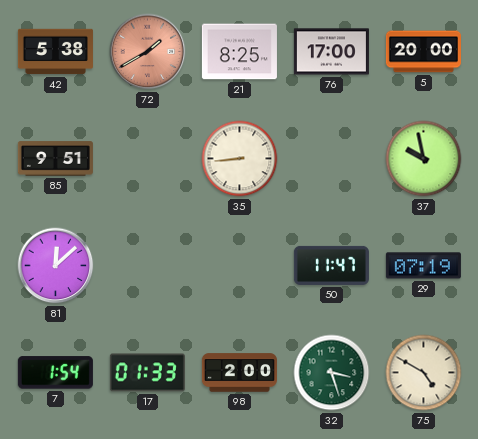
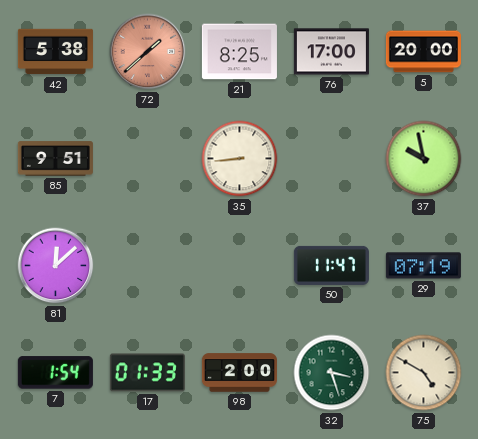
72: 1:40 -> 1:38 (148, 52)
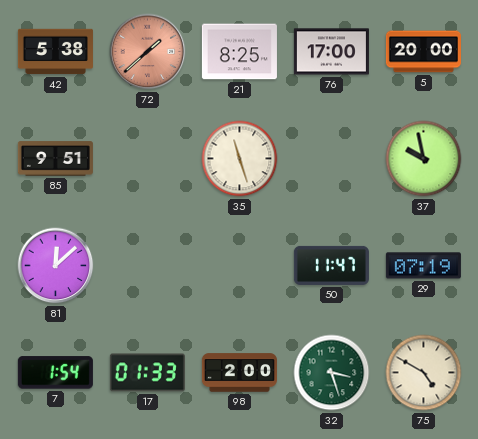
35: 8:44 -> 11:27 (240, 159)
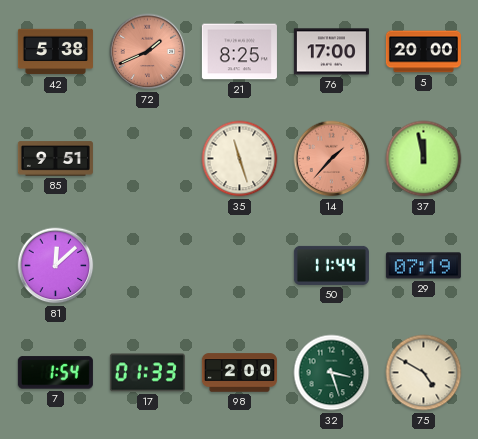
72: 1:38 -> 1:41 (148, 52)
14: none -> 1:37 (332, 159)
37: 9:58 -> 11:58 (424, 159)
50: 11:47 -> 11:44 (331, 265)
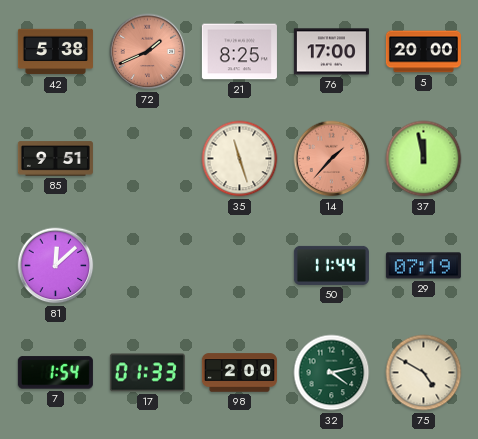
32: 3:27 -> 4:13 (332, 373)
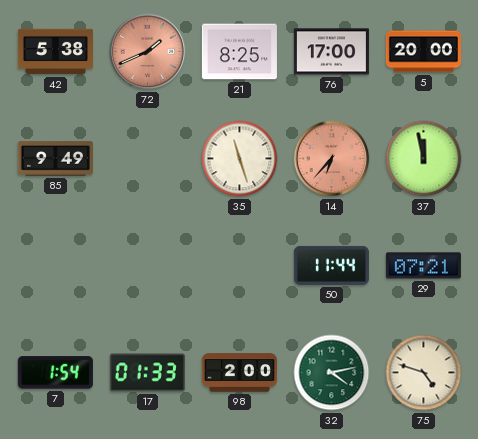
85: 9:51 -> 9:49 (55, 159)
14: 1:37 -> 6:37 (332, 159)
81: 12:08 -> none (56, 266)
29: 07:19 -> 07:21 (423, 266)
75: 4:50 -> 4:48 (424, 373)
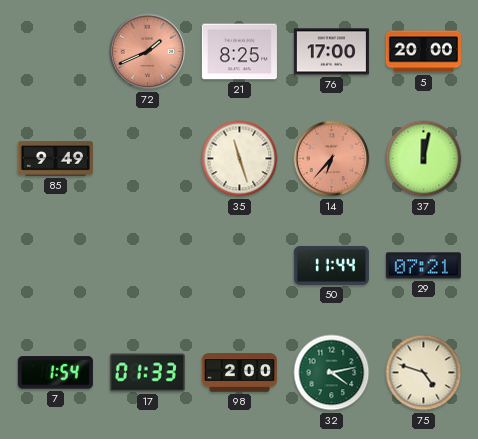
42: 5:38 -> none (55, 52)
37: 11:58 -> 12:02 (424, 159)
